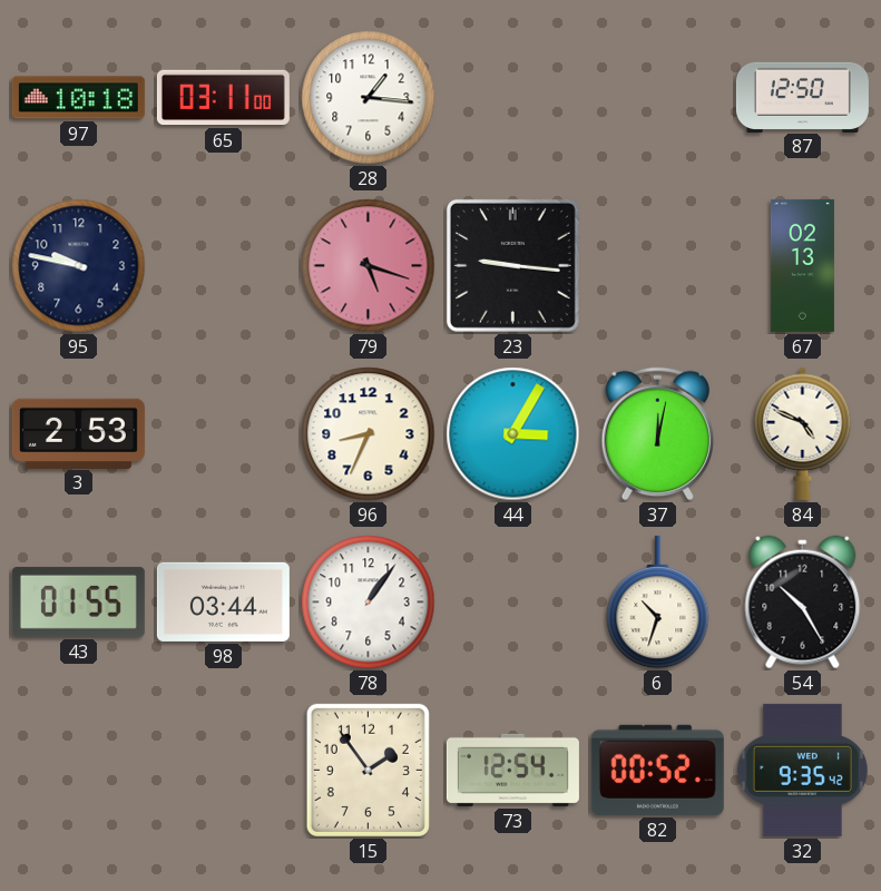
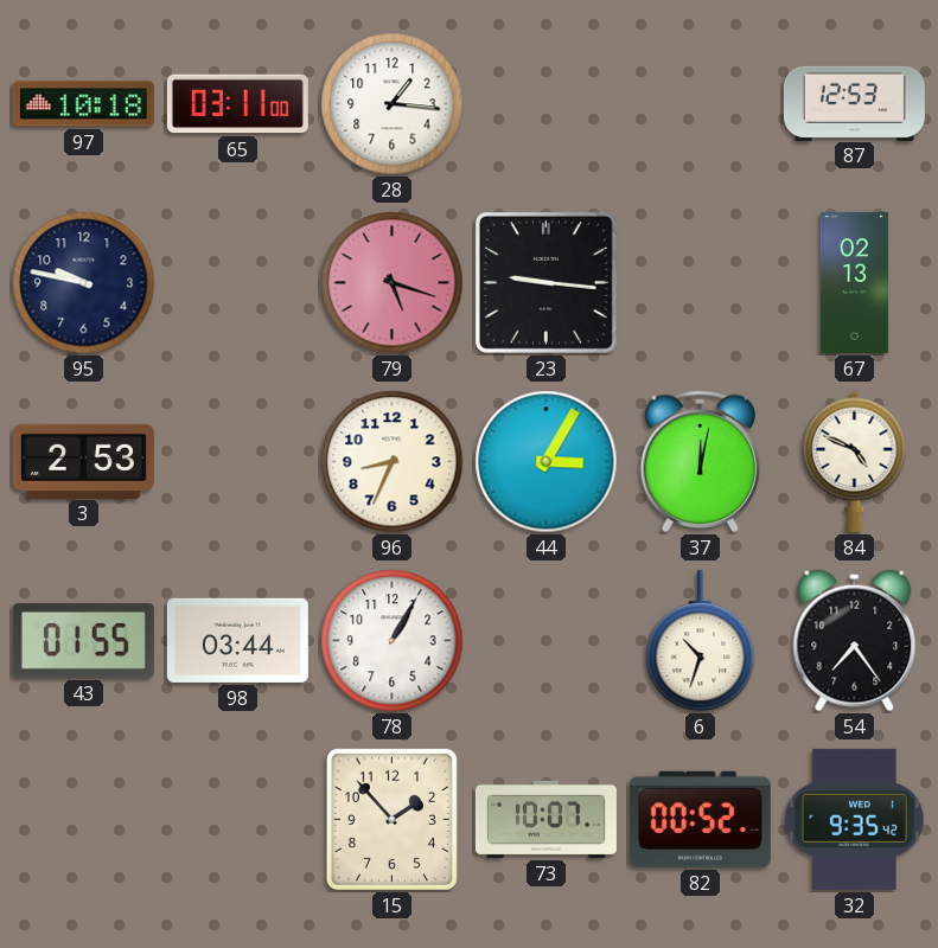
87: 12:50 -> 12:53 (854, 103)
78: 1:06 -> 1:05 (393, 641)
54: 10:25 -> 7:24 (855, 641)
15: 1:54 -> 1:53 (391, 819)
73: 12:54 -> 10:07 (545, 819)
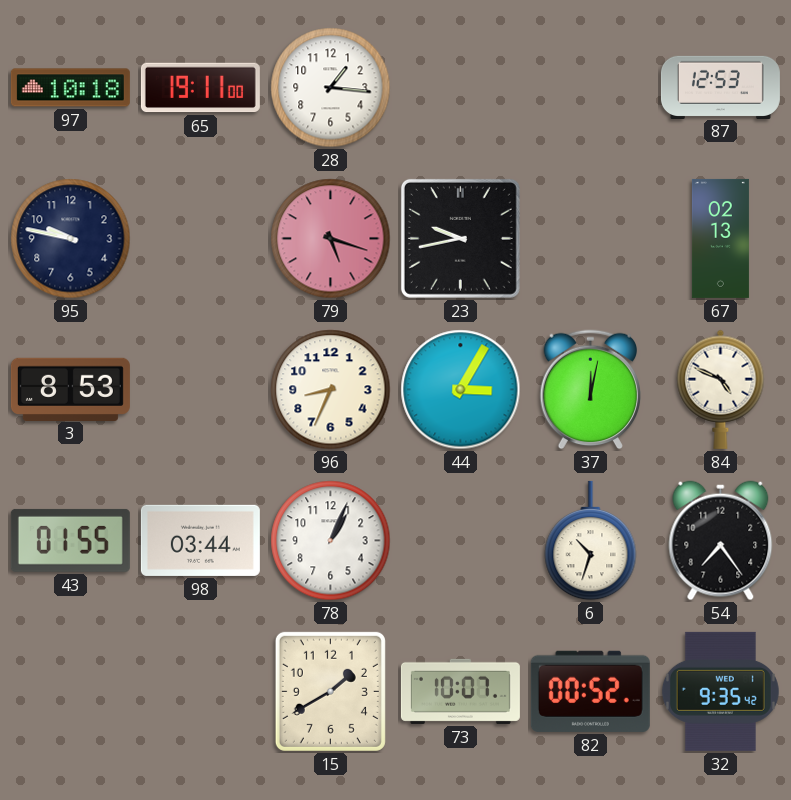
65: 03:11 -> 19:11 (200, 88)
23: 9:16 -> 9:43 (460, 238)
3: 2:53 -> 8:53 (70, 389)
78: 1:05 -> 1:04 (331, 541)
15: 1:53 -> 1:40 (330, 691)
